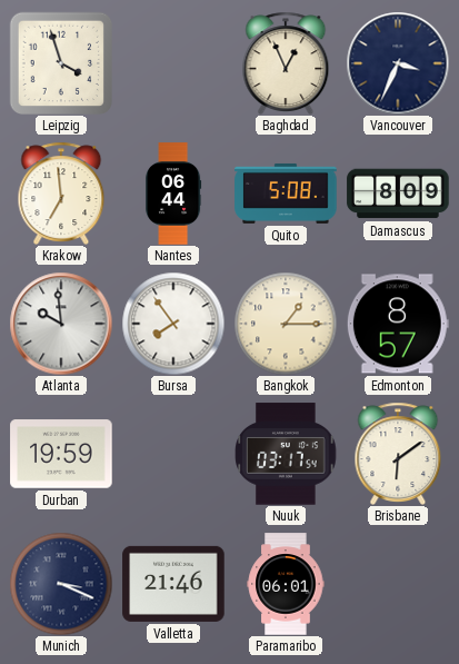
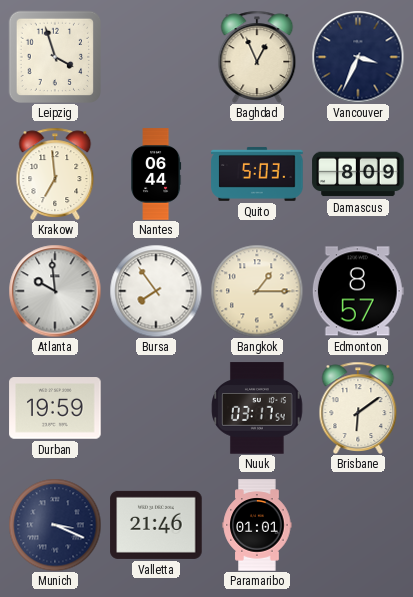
Quito: 5:08 -> 5:03 (257, 174)
Paramaribo: 06:01 -> 01:01 (257, 525)
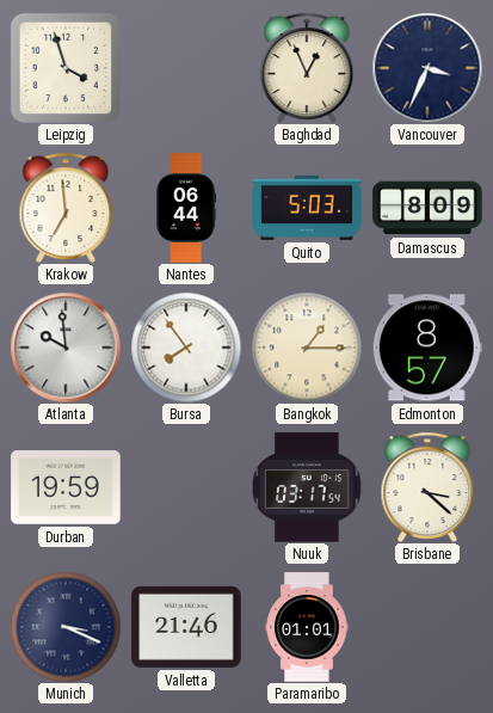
Brisbane: 6:09 -> 3:22 (427, 486)
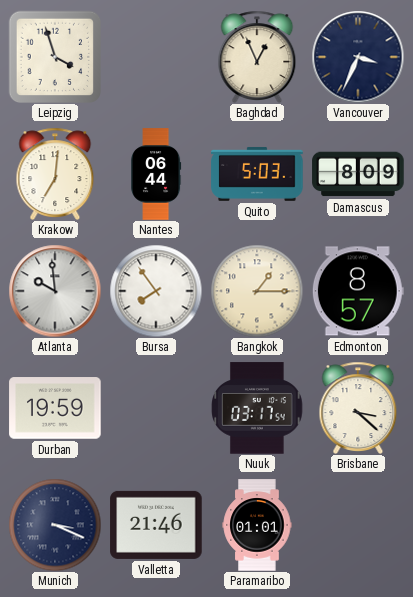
Krakow: 6:59 -> 7:01 (55, 173)
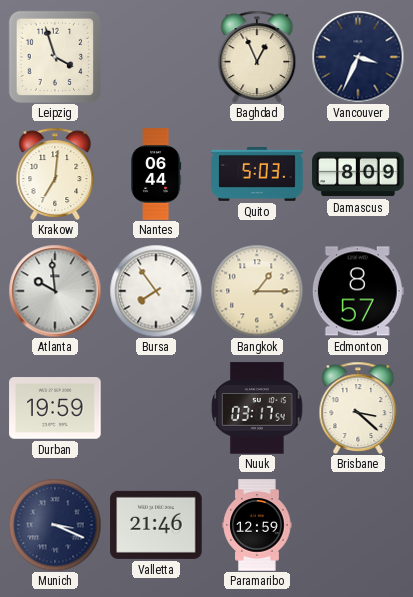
Paramaribo: 01:01 -> 12:59 (257, 525)
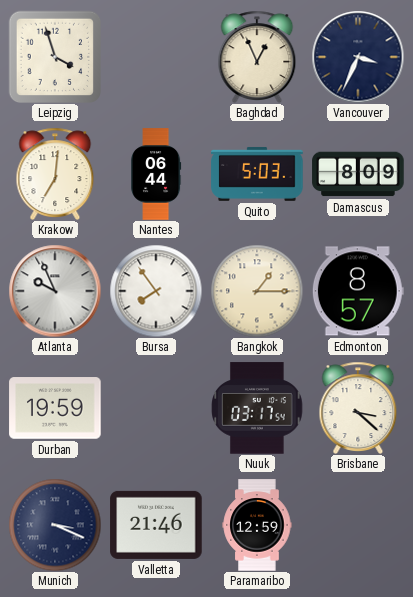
Atlanta: 9:59 -> 9:56 (55, 291)
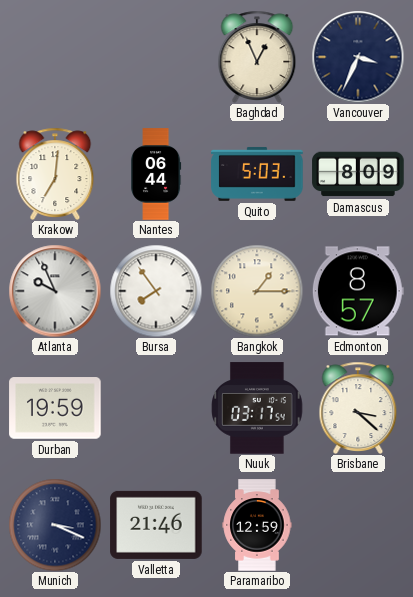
Leipzig: 3:57 -> none (54, 56)
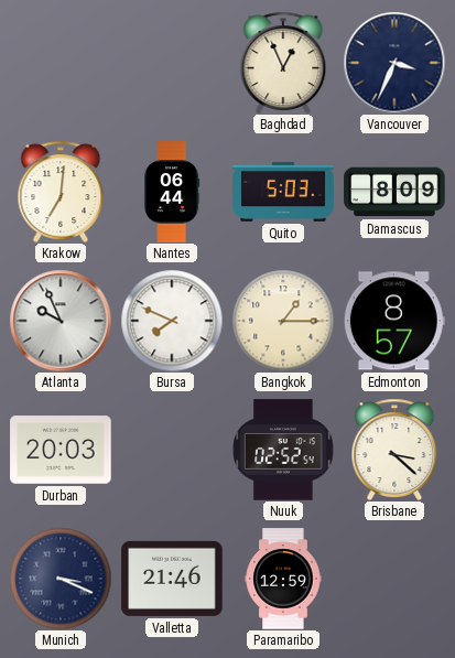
Bursa: 7:54 -> 7:49 (172, 321)
Durban: 19:59 -> 20:03 (61, 450)
Nuuk: 03:17 -> 02:52 (283, 450)
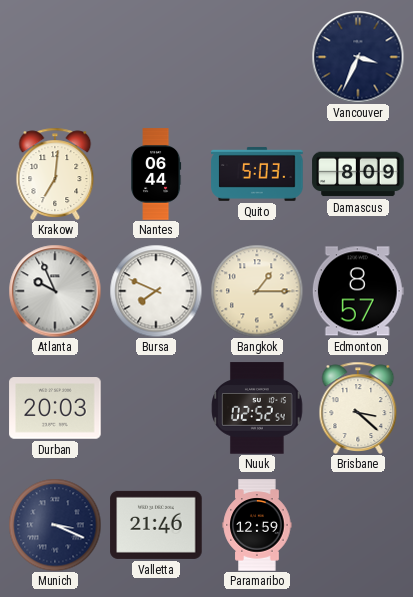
Baghdad: 12:56 -> none (283, 62)
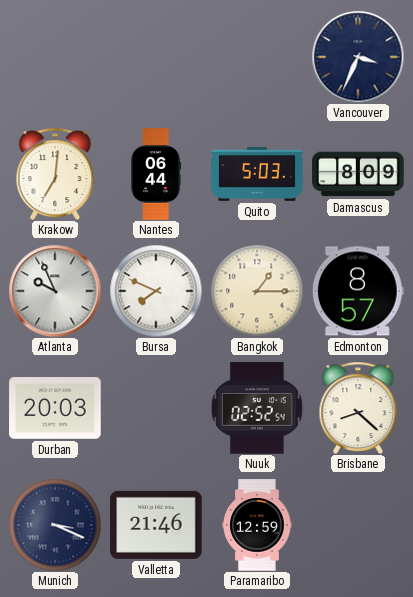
Brisbane: 3:22 -> 8:22 (358, 407)
